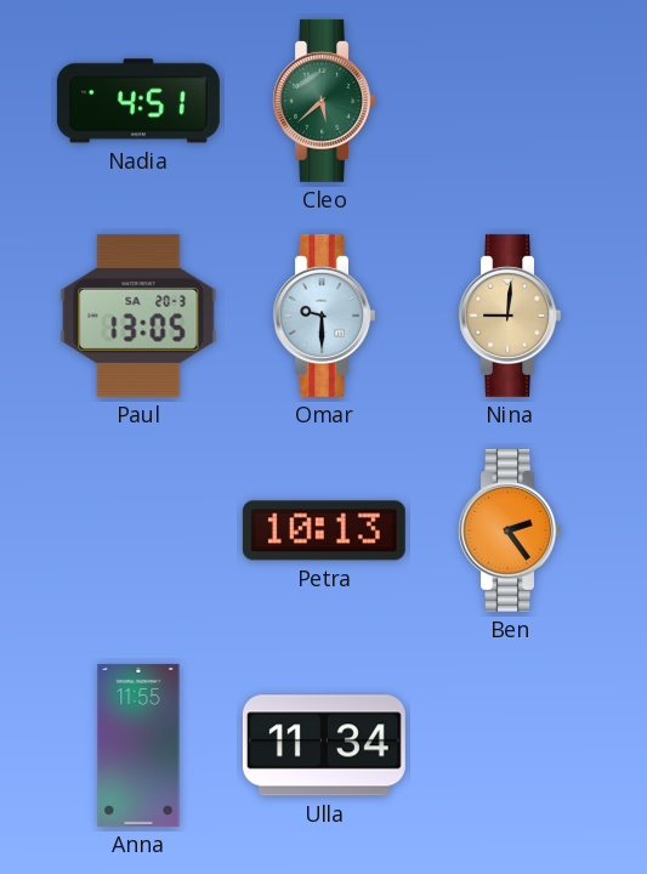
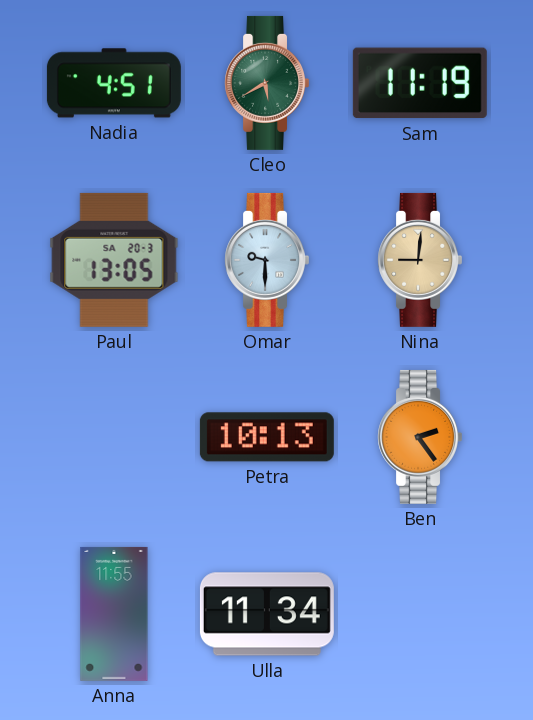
Cleo: 5:38 -> 5:40 (266, 83)
Sam: none -> 11:19 (420, 83)
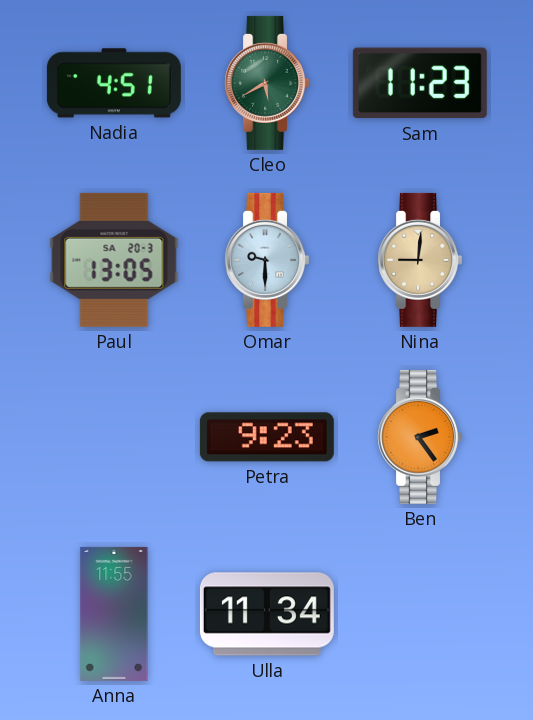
Sam: 11:19 -> 11:23 (420, 83)
Petra: 10:13 -> 9:23 (267, 437)
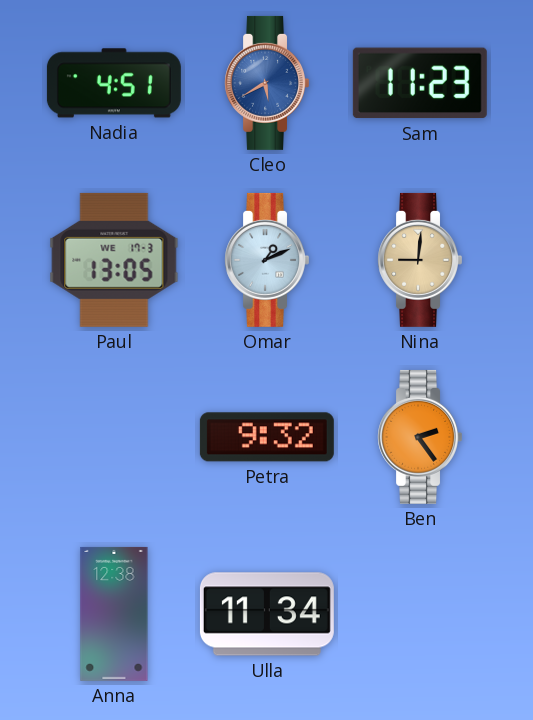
Cleo dial: green -> blue (266, 83)
Paul date: SA 20-3 -> WE 17-3 (114, 260)
Omar: 9:30 -> 1:11 (266, 260)
Petra: 9:23 -> 9:32 (267, 437)
Anna: 11:55 -> 12:38 (114, 614)
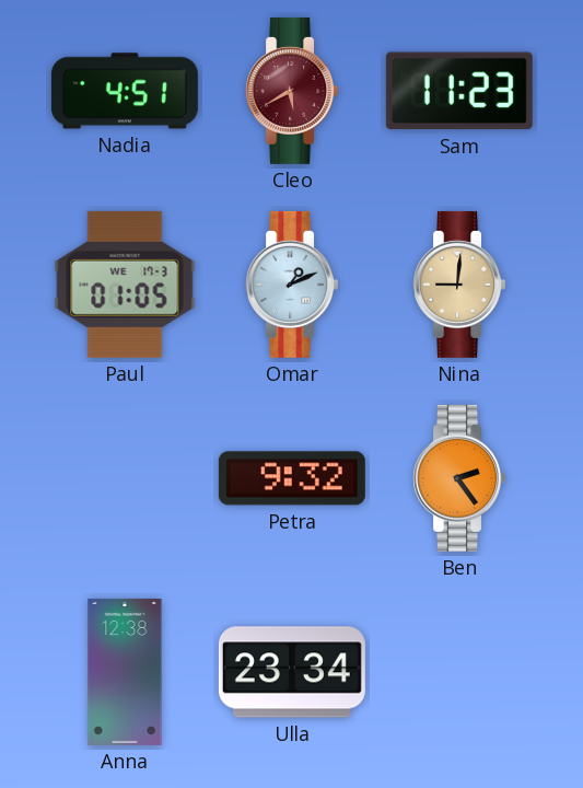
Cleo dial: blue -> burgundy (291, 91)
Paul: 13:05 -> 01:05 (125, 285)
Ulla: 11:34 -> 23:34 (292, 672)
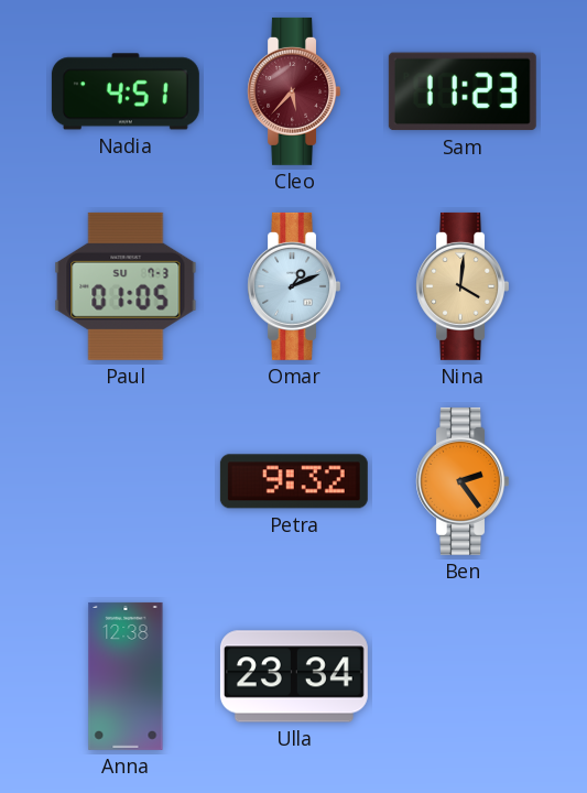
Cleo: 5:40 -> 5:37 (293, 91)
Paul date: WE 17-3 -> SU 7-3 (126, 286)
Nina: 9:01 -> 4:01 (461, 286)
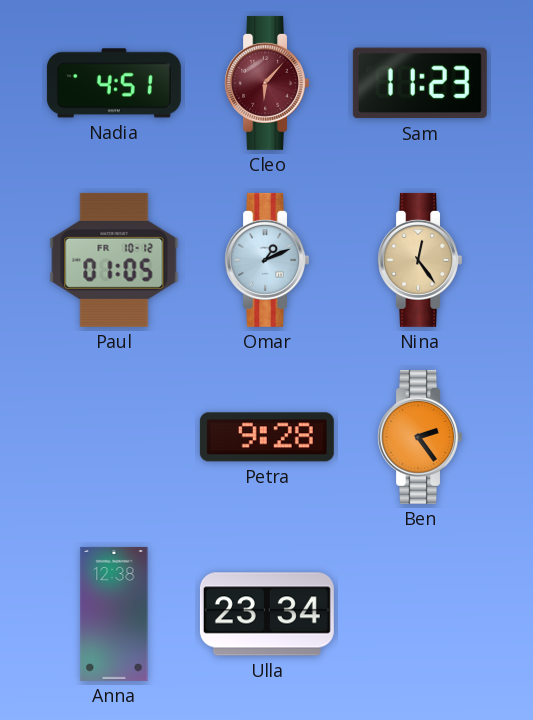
Cleo: 5:37 -> 6:07 (266, 83)
Paul date: SU 7-3 -> FR 10-12 (114, 260)
Nina: 4:01 -> 12:24 (419, 260)
Petra: 9:32 -> 9:28 (267, 437)
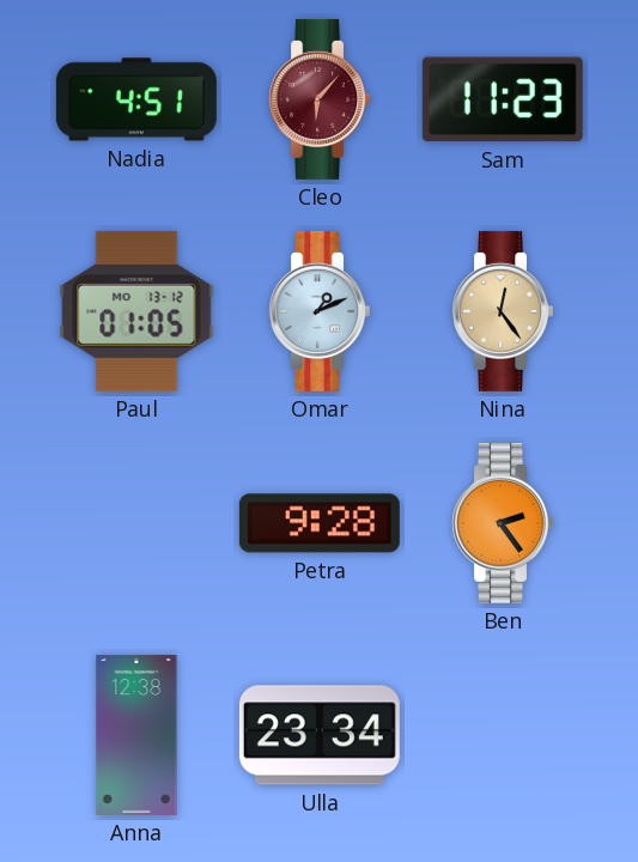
Paul date: FR 10-12 -> MO 13-12 (136, 311)
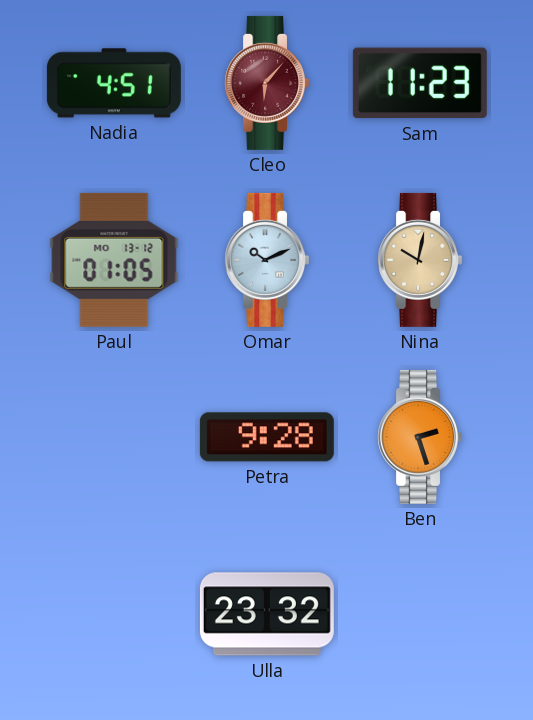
Omar: 1:11 -> 10:11 (266, 260)
Nina: 12:24 -> 10:02 (419, 260)
Ben: 2:24 -> 2:27 (419, 437)
Anna: 12:38 -> none (136, 735)
Ulla: 23:34 -> 23:32 (267, 614)
